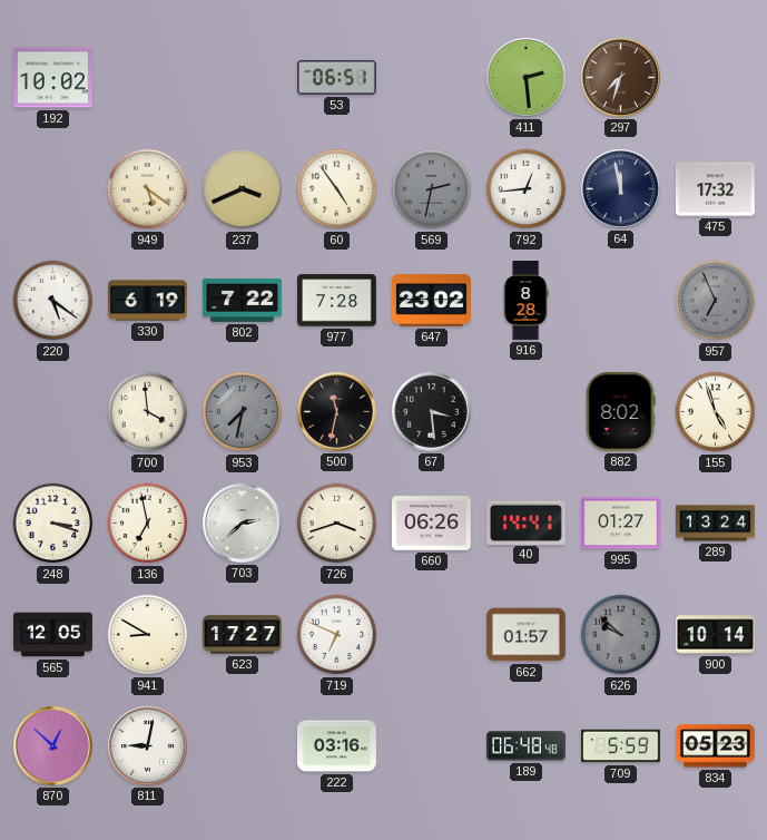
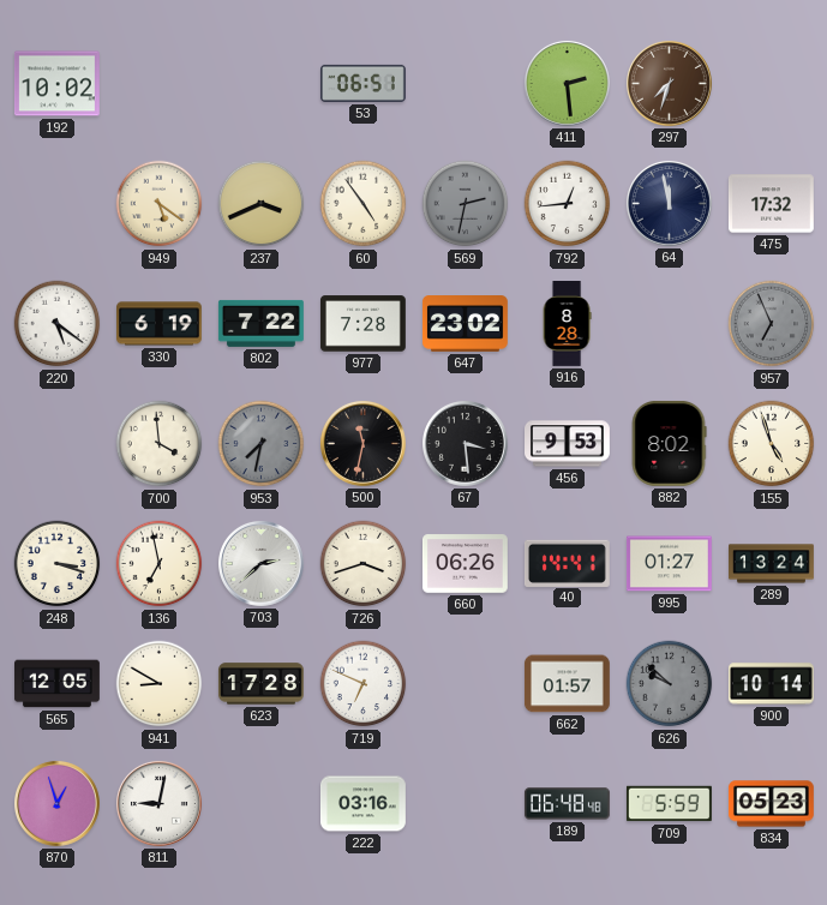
456: none -> 9:53 (568, 444)
623: 17:27 -> 17:28 (260, 684)
870: 12:52 -> 12:57 (56, 803)
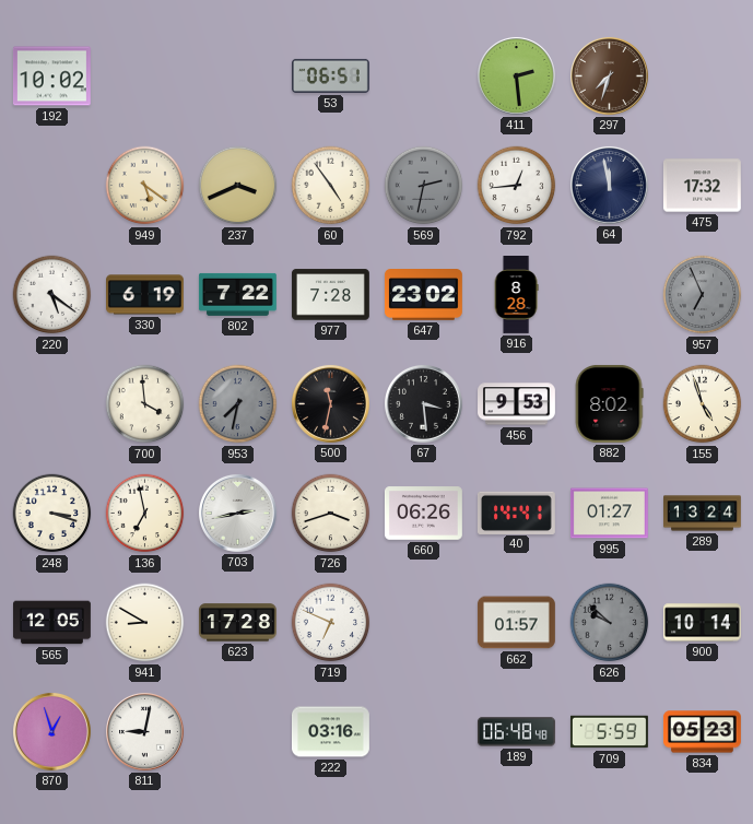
703: 2:38 -> 2:43 (237, 513)
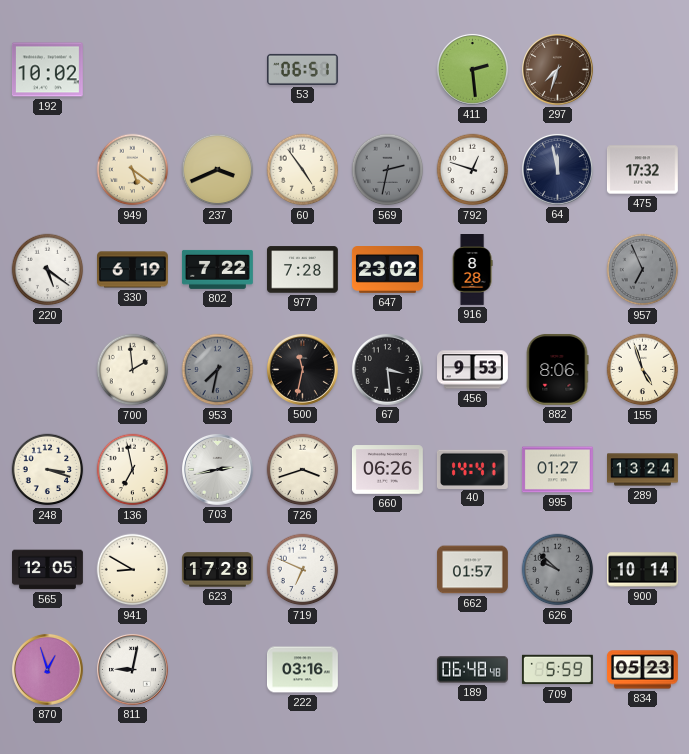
792: 12:44 -> 12:48 (473, 170)
700: 3:59 -> 1:59 (133, 370)
882: 8:02 -> 8:06 (557, 369)
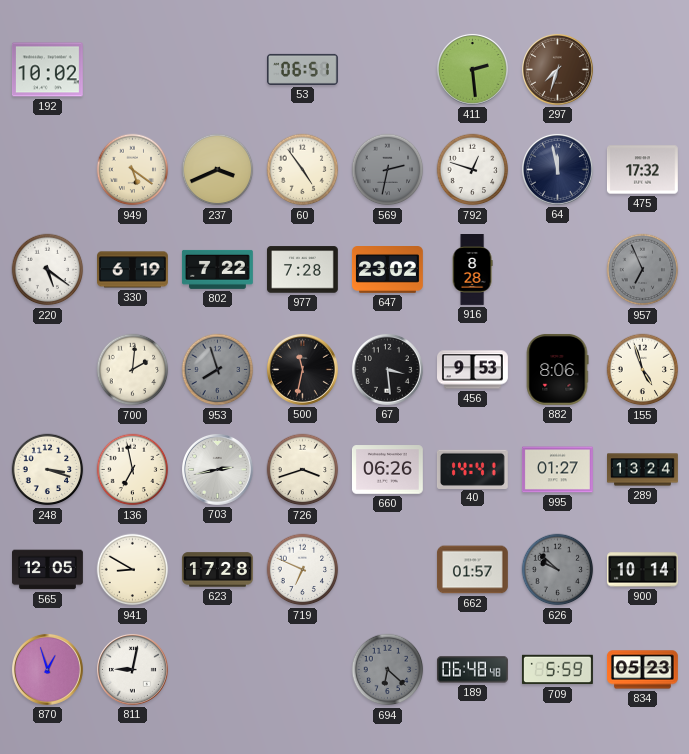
700: 1:59 -> 2:01 (133, 370)
953: 7:32 -> 7:57 (218, 370)
222: 03:16 -> none (303, 670)
694: none -> 6:22 (388, 670)
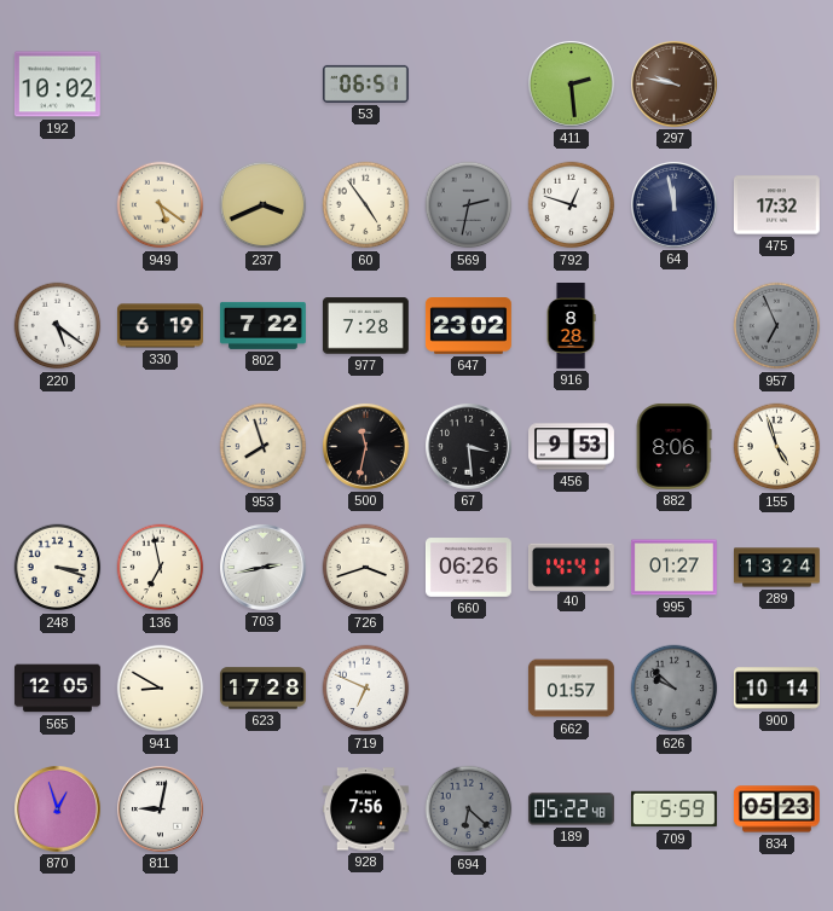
297: 7:33 -> 9:47 (673, 83)
700: 2:01 -> none (133, 370)
953 dial: grey -> cream (264, 447)
928: none -> 7:56 (365, 810)
189: 06:48 -> 05:22 (571, 810)
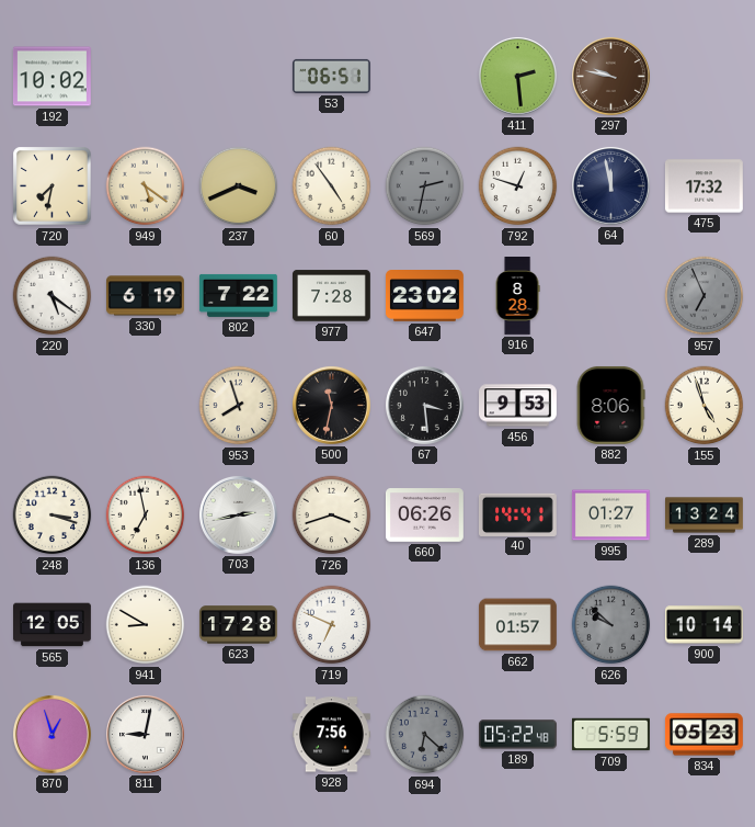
720: none -> 7:32 (53, 186)
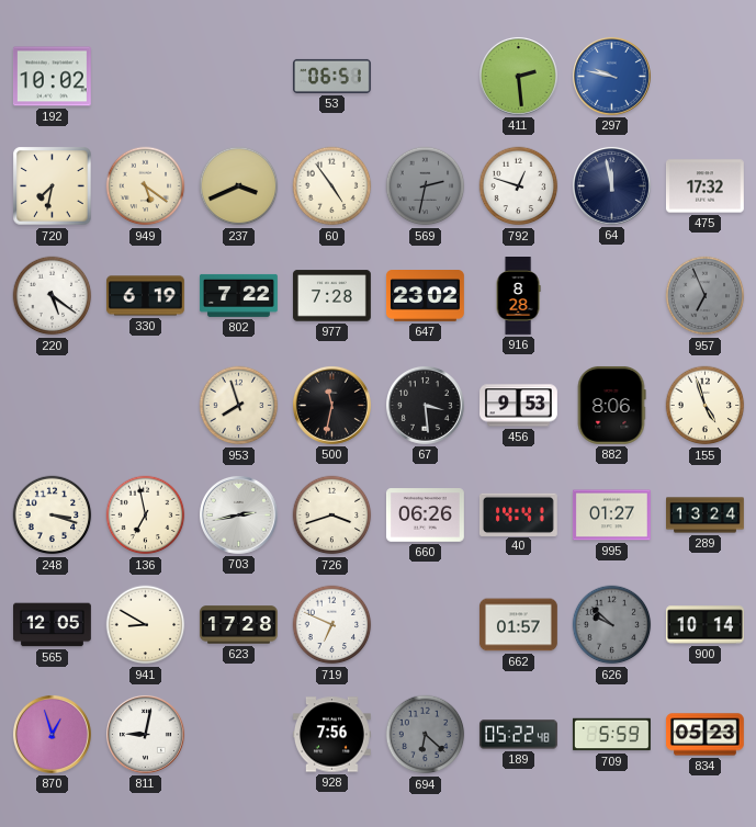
297 dial: brown -> blue (611, 76)
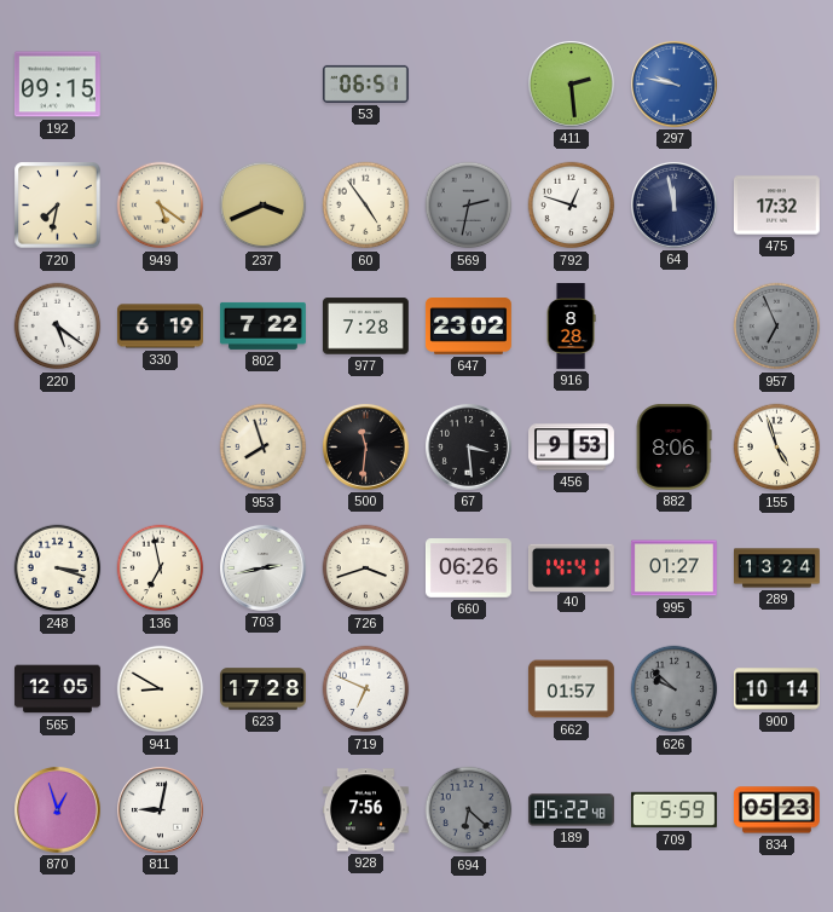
192: 10:02 -> 09:15 (57, 85)
500: 11:32 -> 11:31 (365, 446)
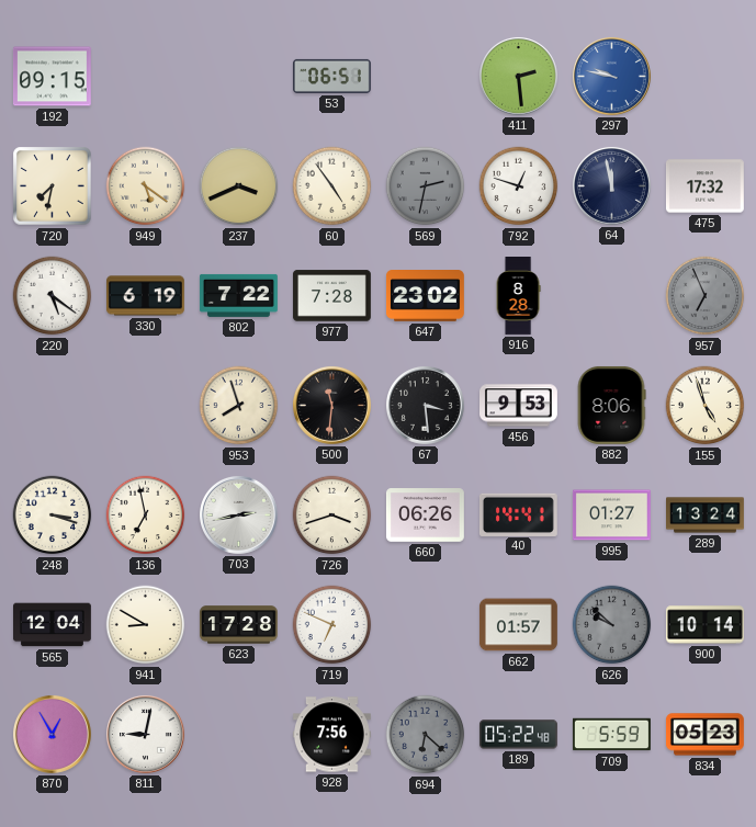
565: 12:05 -> 12:04 (53, 625)
870: 12:57 -> 12:55 (52, 734)
